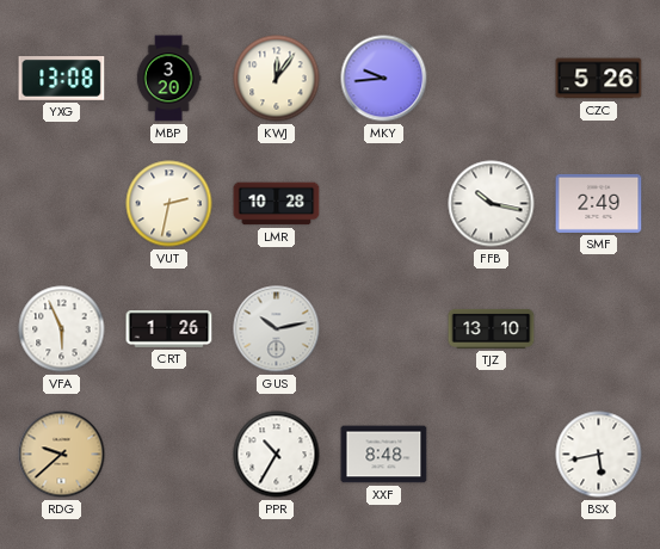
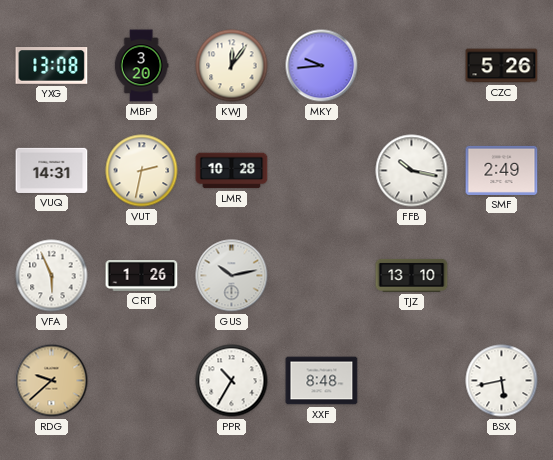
VUQ: none -> 14:31 (52, 170)
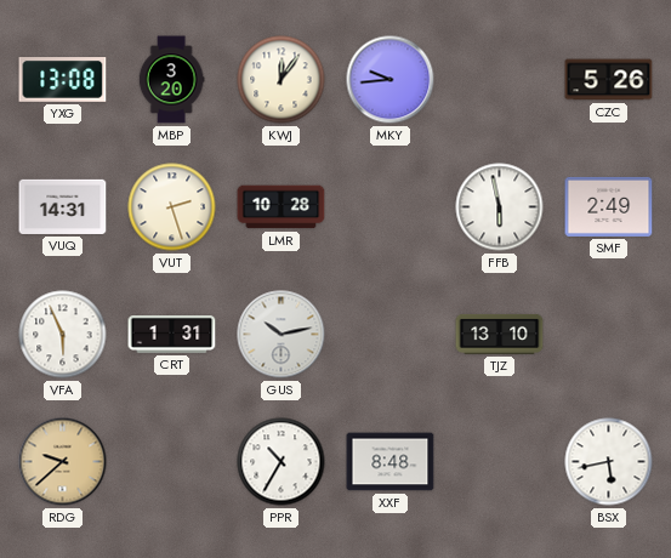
VUT: 2:32 -> 2:27 (172, 207)
FFB: 10:17 -> 5:58 (500, 207)
CRT: 1:26 -> 1:31 (172, 335)
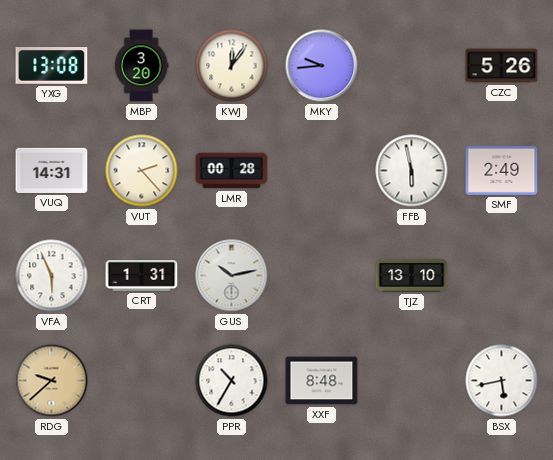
VUT: 2:27 -> 2:23 (142, 171)
LMR: 10:28 -> 00:28 (232, 171)
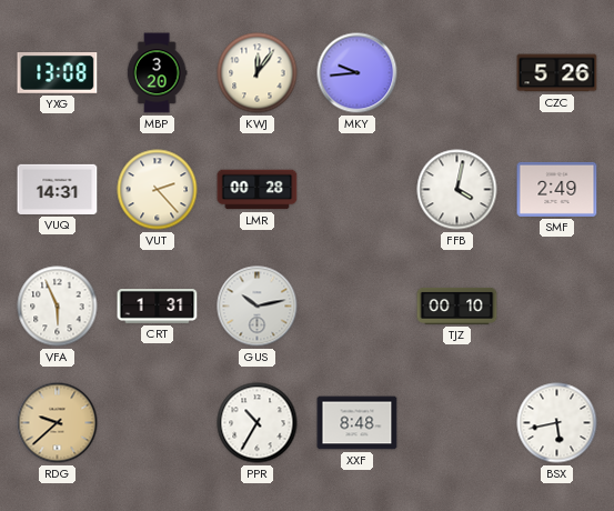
FFB: 5:58 -> 4:02 (457, 190)
TJZ: 13:10 -> 00:10 (457, 305)
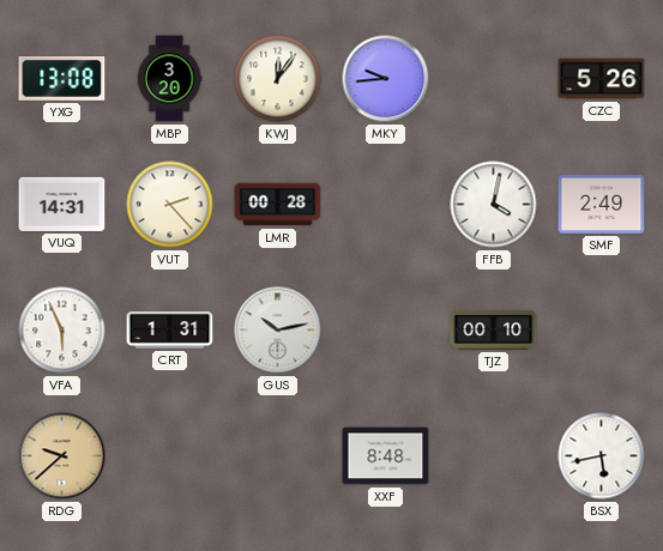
PPR: 10:35 -> none (258, 423)
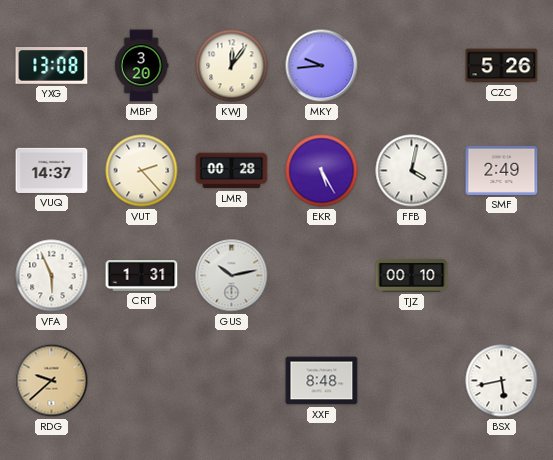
VUQ: 14:31 -> 14:37 (52, 170)
EKR: none -> 5:25 (322, 171)
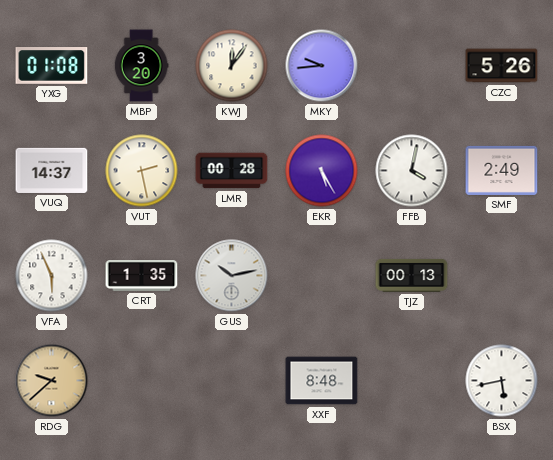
YXG: 13:08 -> 01:08 (52, 66)
VUT: 2:23 -> 2:28 (142, 171)
CRT: 1:31 -> 1:35 (142, 276)
TJZ: 00:10 -> 00:13 (412, 275)
